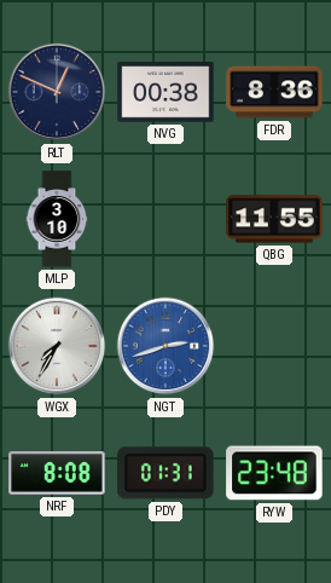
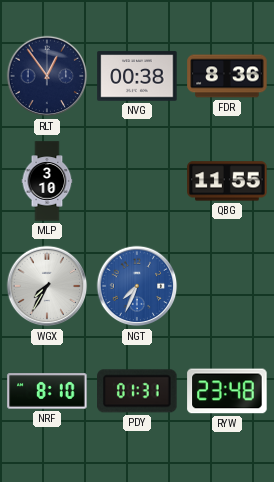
RLT: 12:49 -> 12:54 (47, 76)
NGT: 2:42 -> 7:34 (137, 286)
NRF: 8:08 -> 8:10 (47, 391)
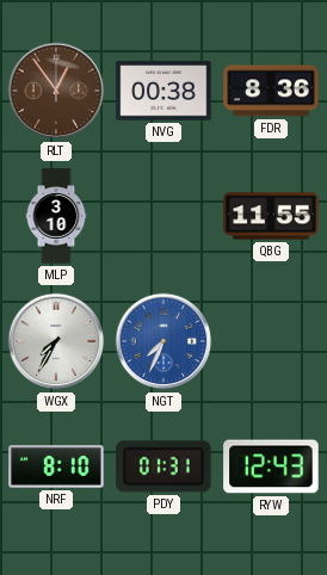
RLT dial: navy -> brown (56, 91)
RYW: 23:48 -> 12:43 (271, 466)
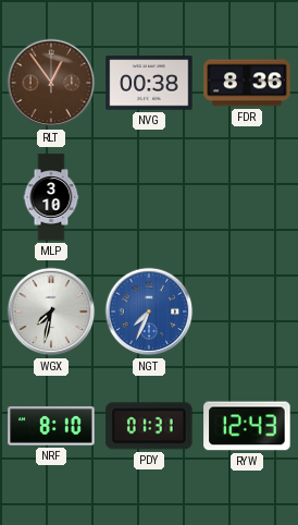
QBG: 11:55 -> none (271, 216)
WGX: 7:35 -> 7:32 (51, 312)
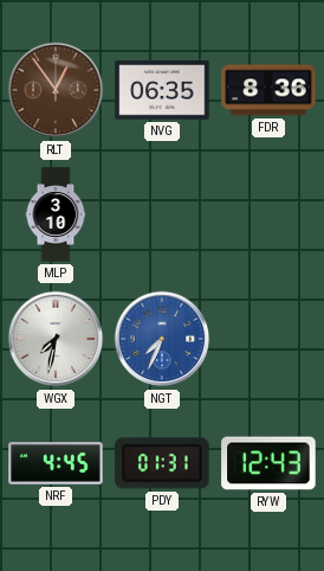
NVG: 00:38 -> 06:35 (162, 90)
NRF: 8:10 -> 4:45 (56, 463)
